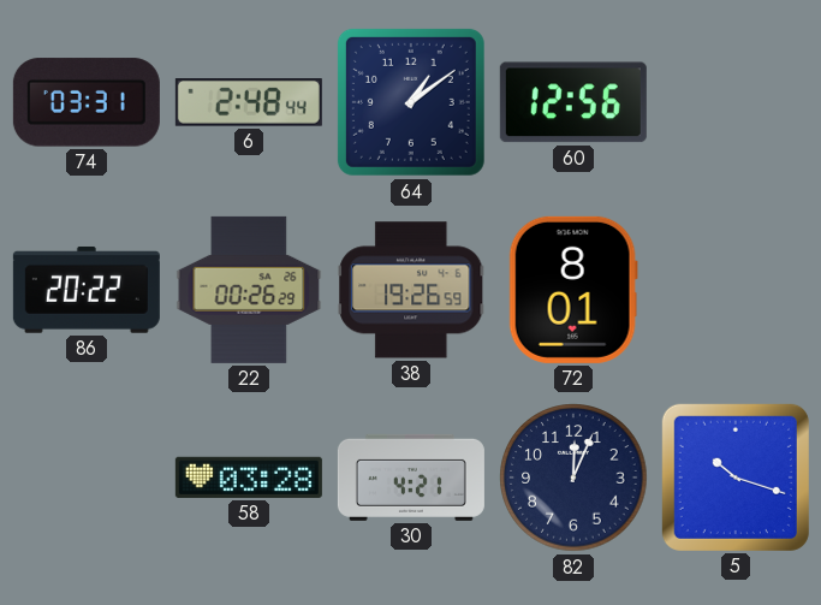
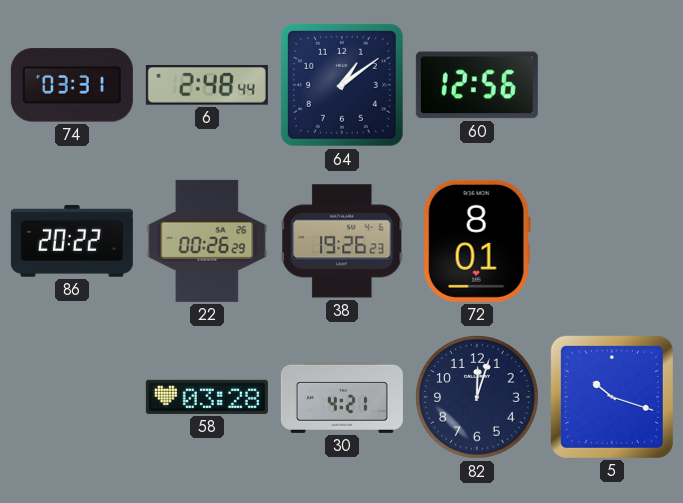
38: 19:26:59 -> 19:26:23 (343, 241)
82: 12:04 -> 12:03 (477, 397)
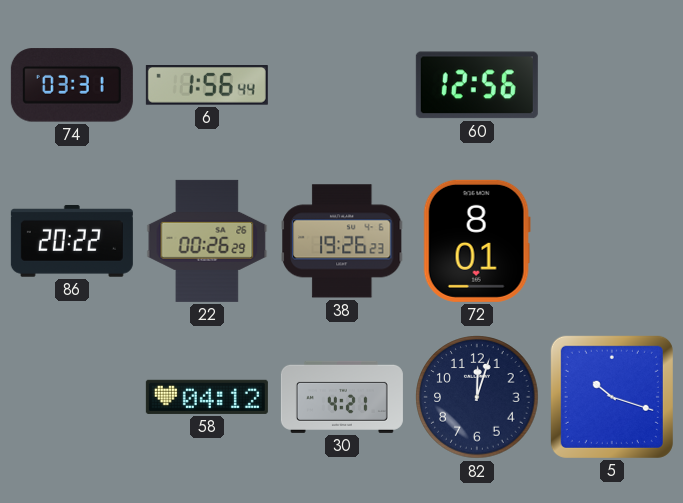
6: 2:48 -> 1:56 (207, 86)
64: 1:09 -> none (342, 85)
58: 03:28 -> 04:12 (207, 397)
